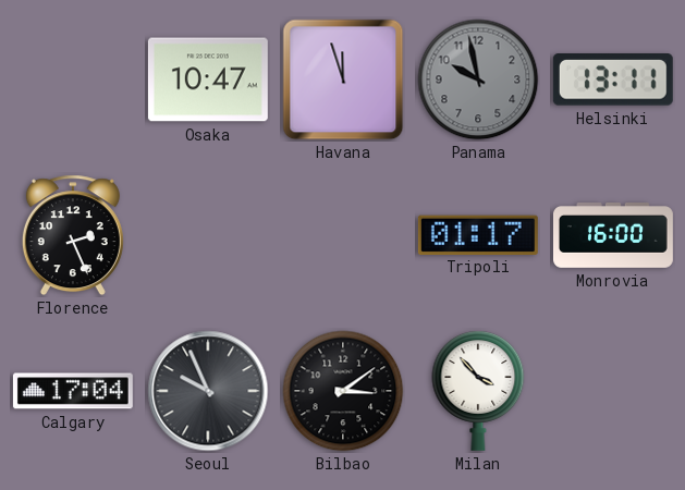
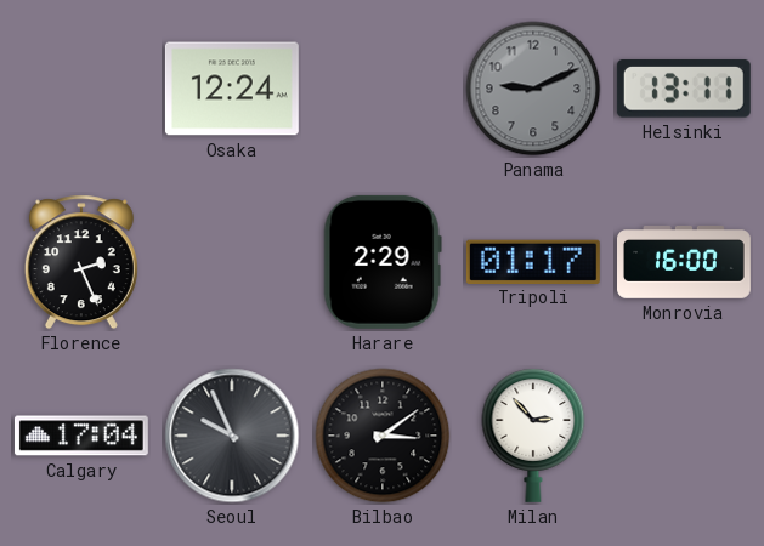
Osaka: 10:47 -> 12:24 (232, 89)
Havana: 11:57 -> none (343, 79)
Panama: 9:58 -> 9:11 (533, 89)
Harare: none -> 2:29 (383, 262)
Milan: 3:53 -> 2:53 (533, 436)
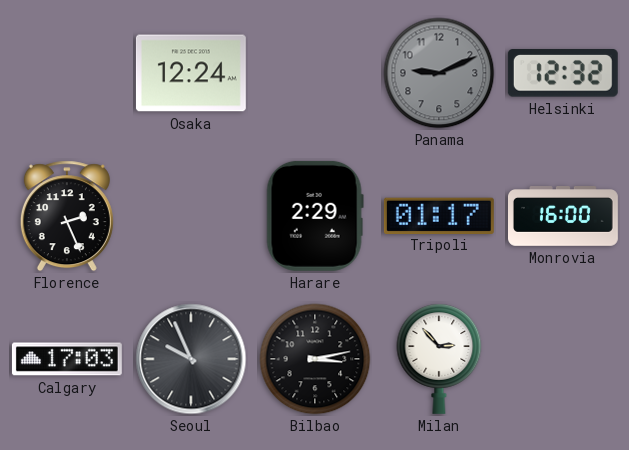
Helsinki: 13:11 -> 12:32 (563, 73)
Calgary: 17:04 -> 17:03 (67, 359)
Bilbao: 3:09 -> 3:13 (315, 359)
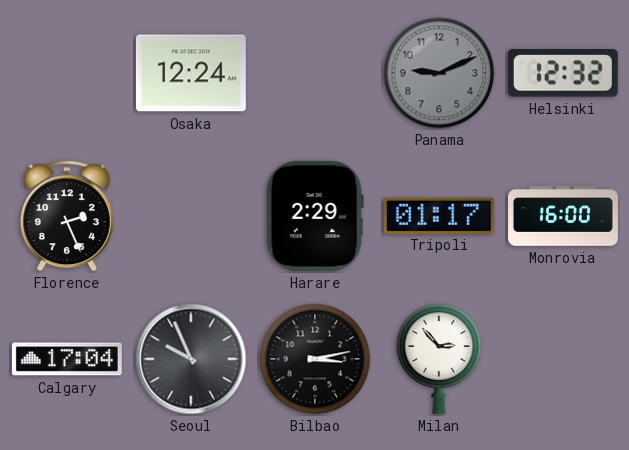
Calgary: 17:03 -> 17:04 (67, 359)
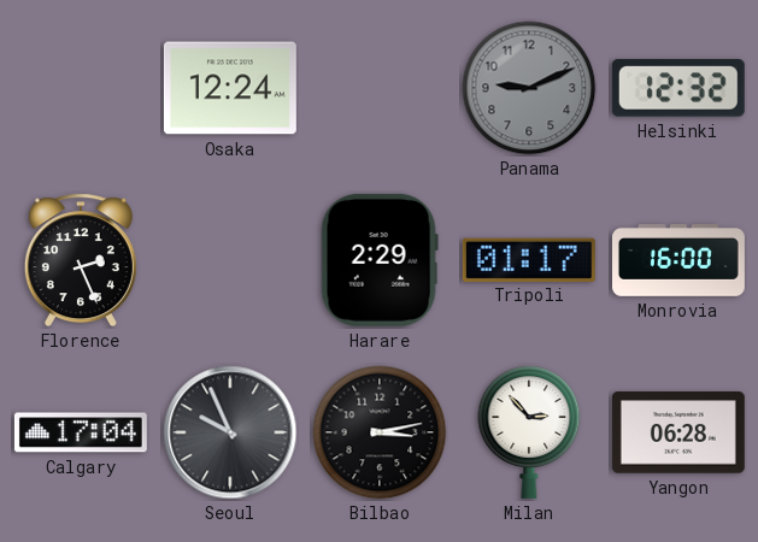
Yangon: none -> 06:28 (678, 432)
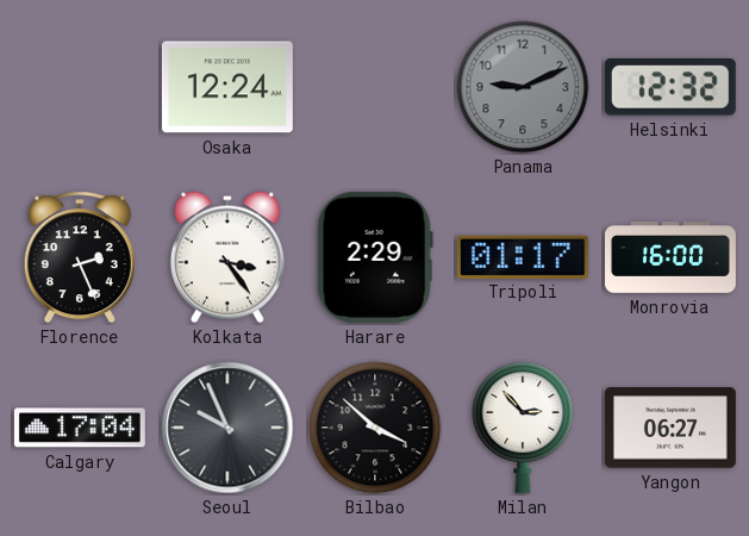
Kolkata: none -> 3:24 (227, 257)
Bilbao: 3:13 -> 3:52 (375, 428)
Yangon: 06:28 -> 06:27 (670, 428)
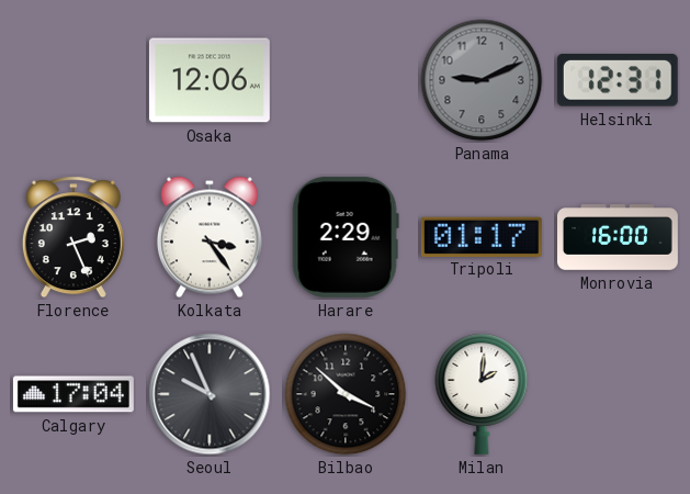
Osaka: 12:24 -> 12:06 (210, 80)
Helsinki: 12:32 -> 12:31 (618, 80)
Milan: 2:53 -> 2:01 (482, 394)
Yangon: 06:27 -> none (670, 428)
